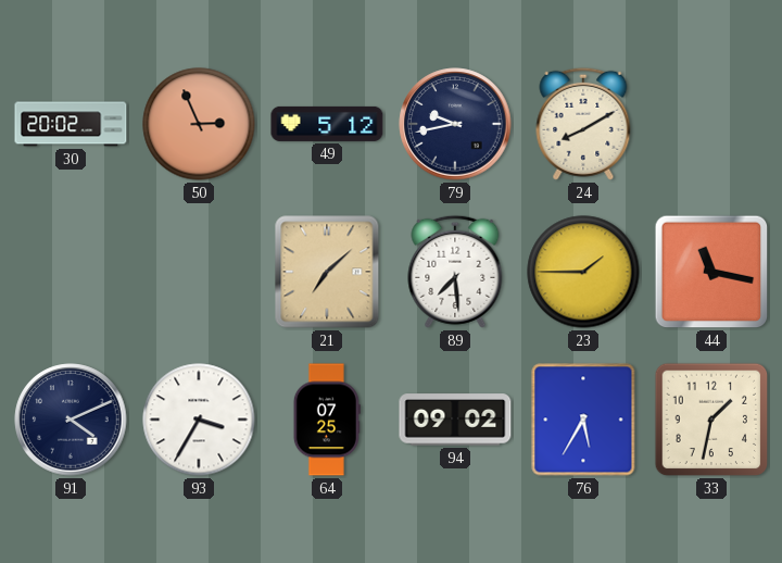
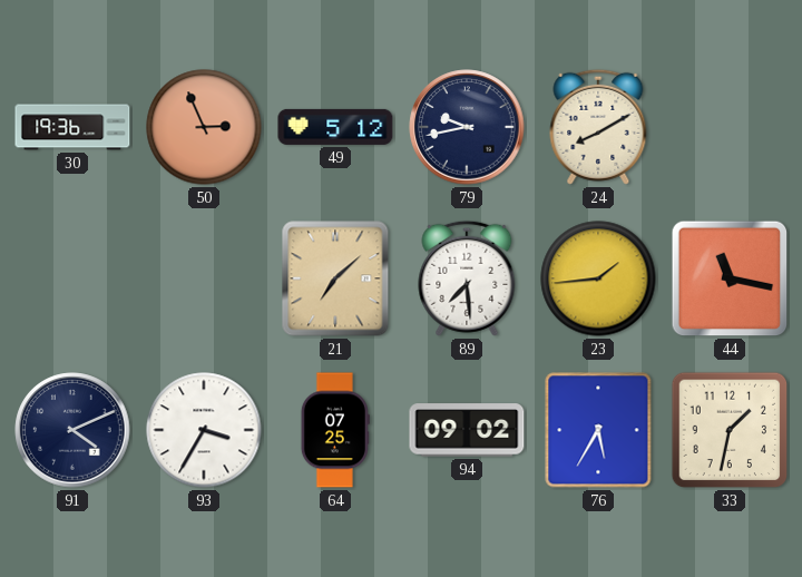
30: 20:02 -> 19:36 (72, 127)
23: 1:45 -> 1:44 (598, 278)
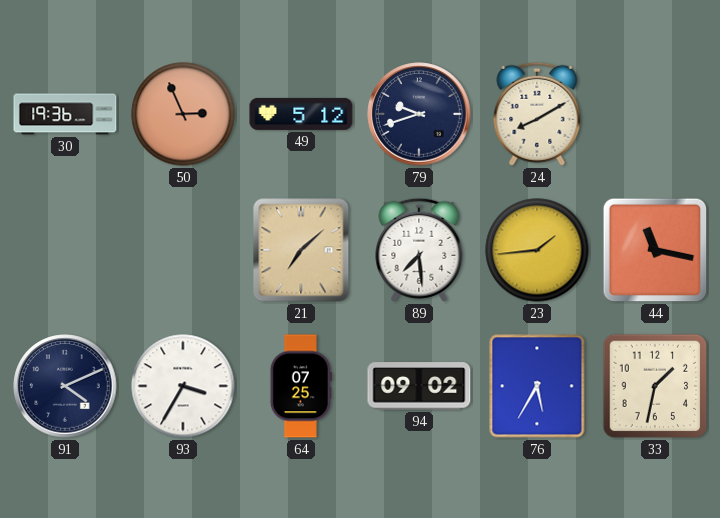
79: 9:43 -> 9:42 (419, 114)
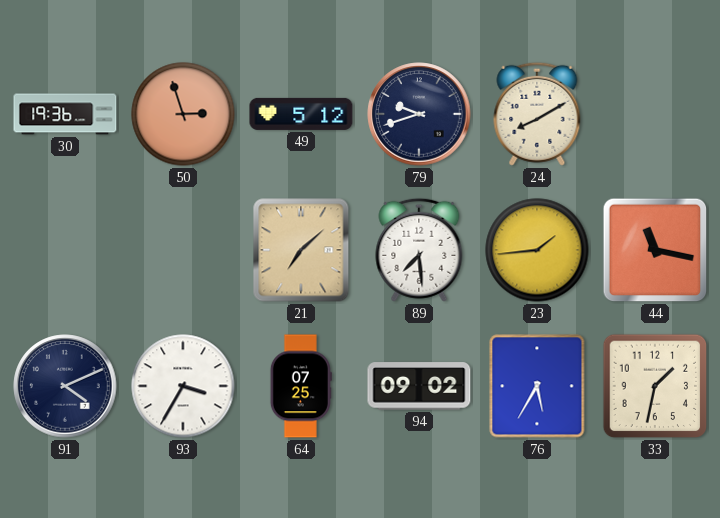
50: 2:56 -> 2:57 (183, 114)
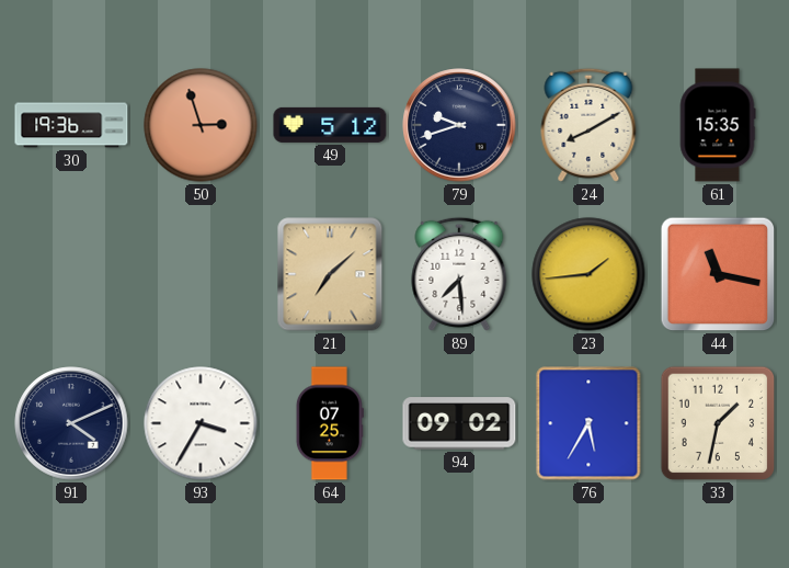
61: none -> 15:35 (718, 125)
